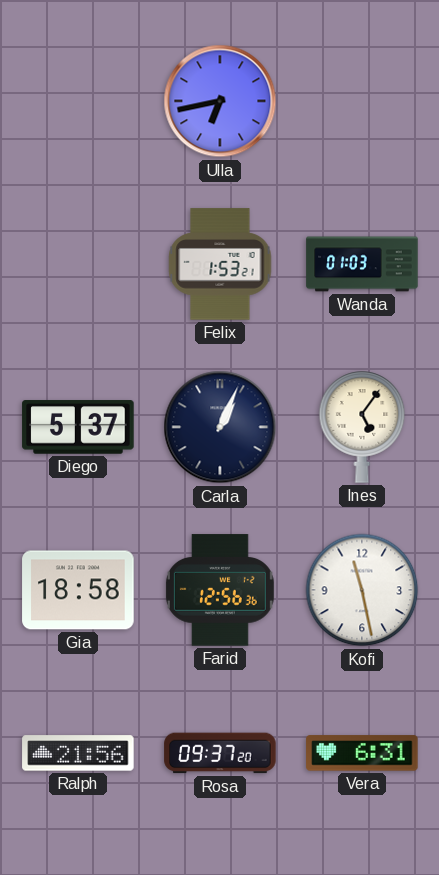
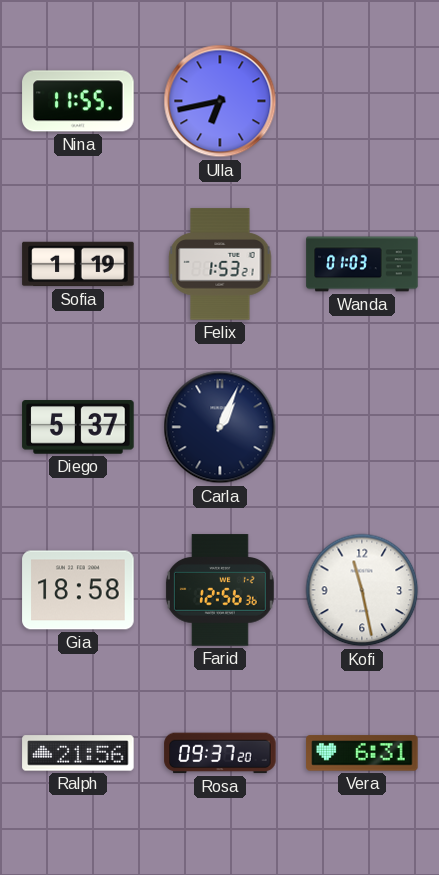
Nina: none -> 11:55 (78, 101)
Sofia: none -> 1:19 (78, 264)
Ines: 5:06 -> none (362, 427)
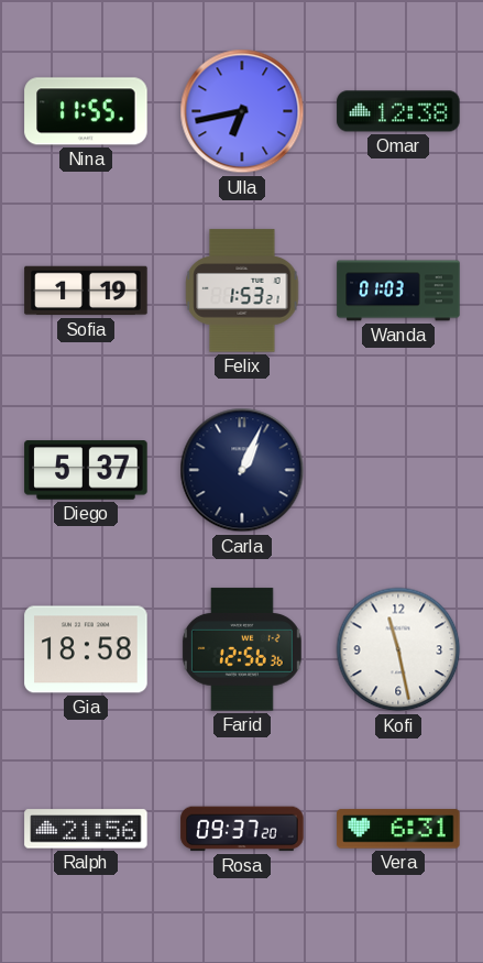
Omar: none -> 12:38 (398, 111)
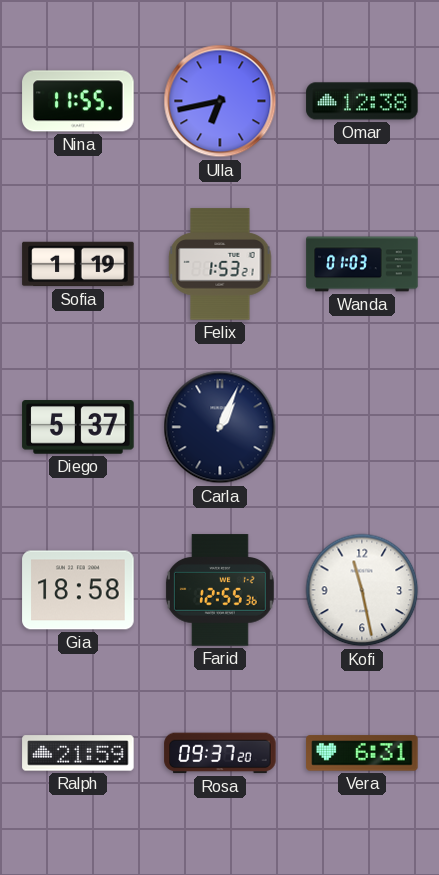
Farid: 12:56 -> 12:55 (220, 590)
Ralph: 21:56 -> 21:59 (78, 753)
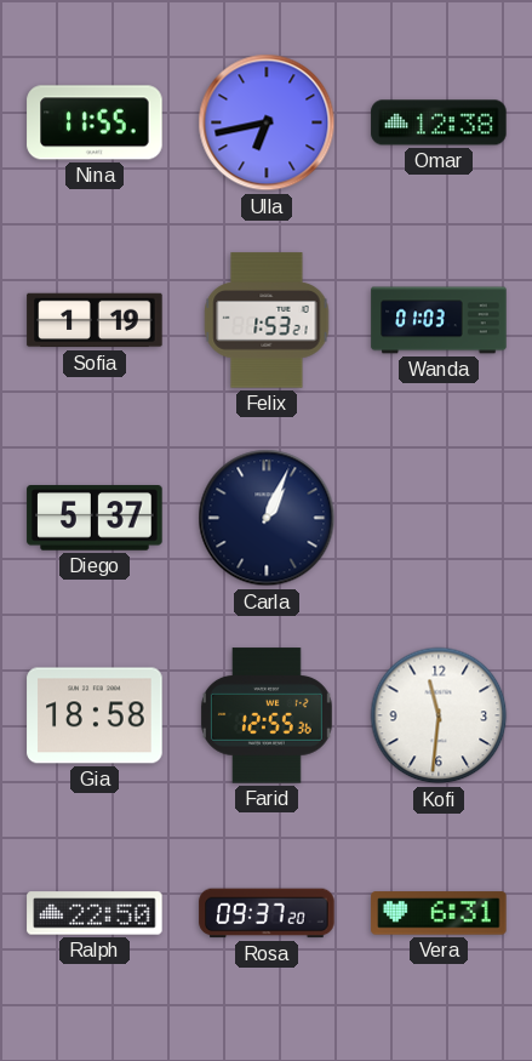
Kofi: 11:28 -> 11:31 (439, 715)
Ralph: 21:59 -> 22:50 (95, 913)
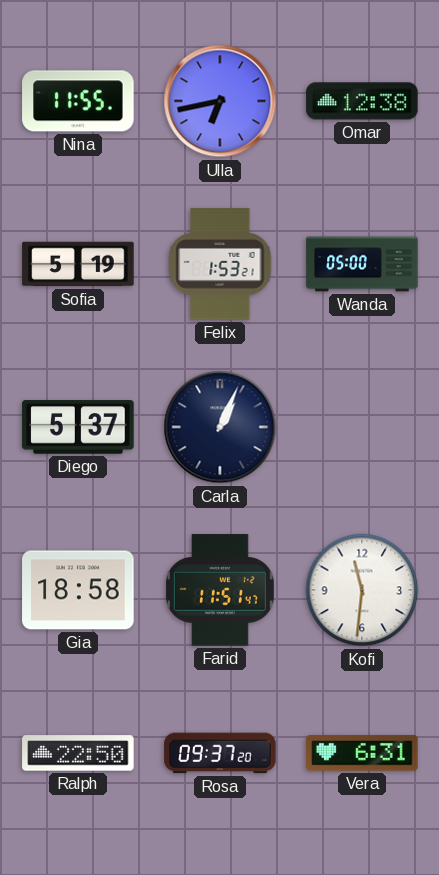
Sofia: 1:19 -> 5:19 (78, 264)
Wanda: 01:03 -> 05:00 (362, 264)
Farid: 12:55 -> 11:51 (220, 590)
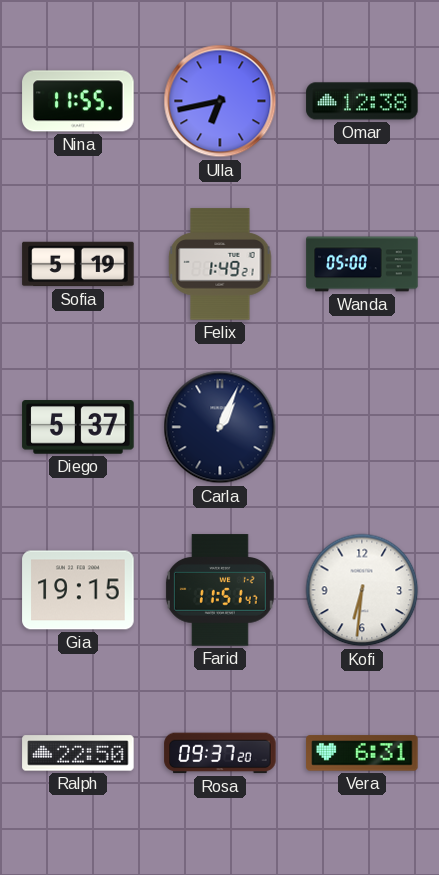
Felix: 1:53 -> 1:49 (220, 264)
Gia: 18:58 -> 19:15 (78, 590)
Kofi: 11:31 -> 6:31 (362, 590)
